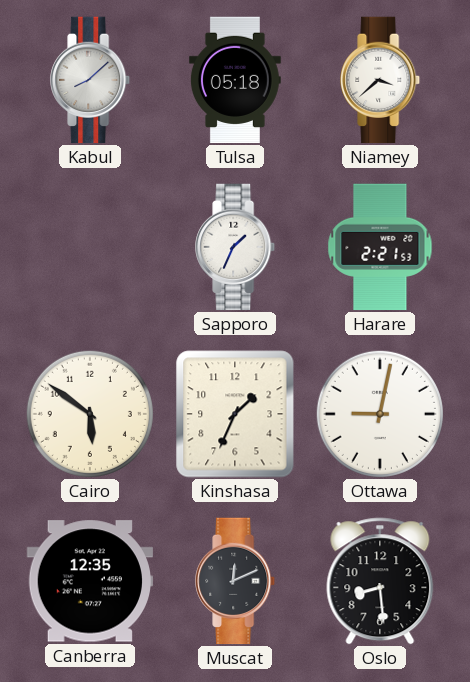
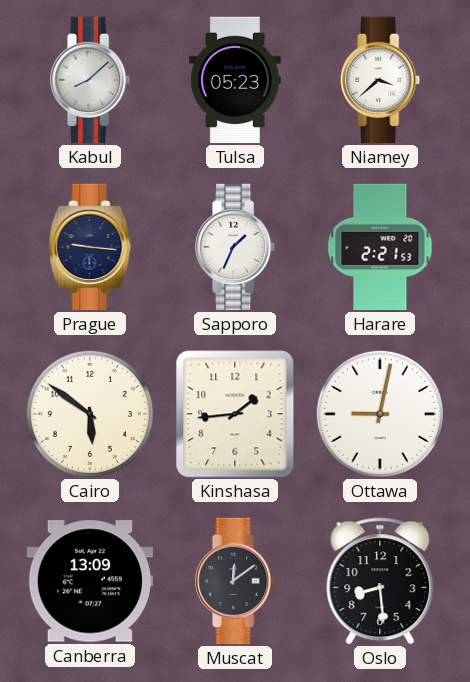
Tulsa: 05:18 -> 05:23 (235, 80)
Prague: none -> 9:16 (90, 247)
Kinshasa: 1:34 -> 1:44 (235, 414)
Canberra: 12:35 -> 13:09 (89, 581)
Muscat: 12:11 -> 12:09 (236, 581)
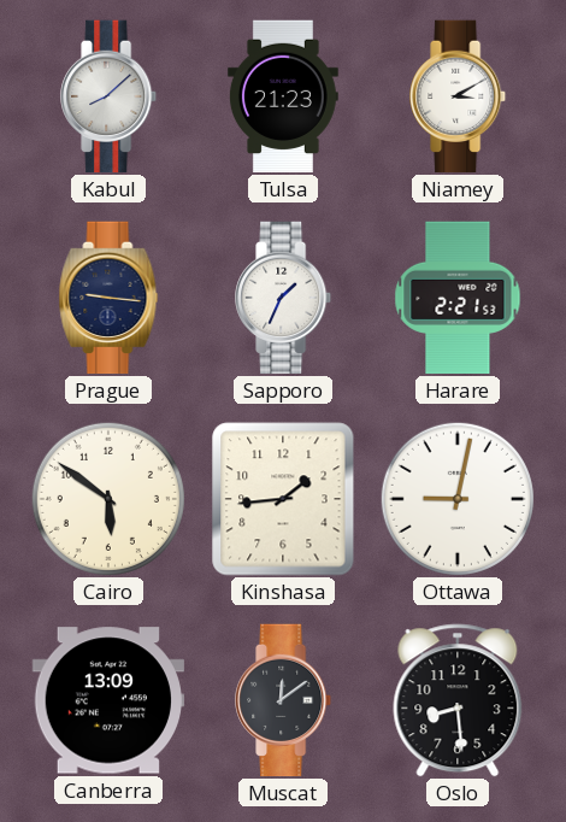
Tulsa: 05:23 -> 21:23 (283, 96)
Niamey: 3:38 -> 3:10 (459, 96)
